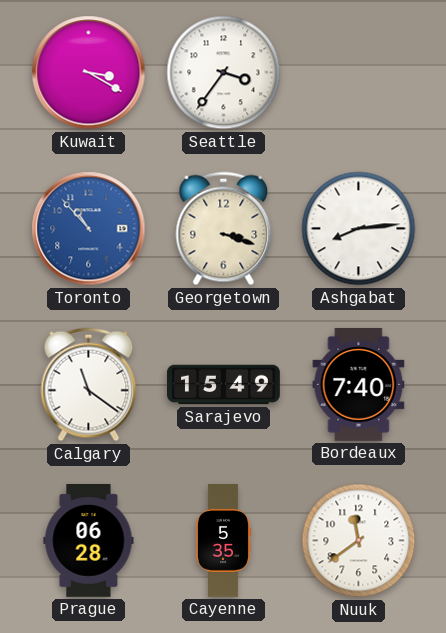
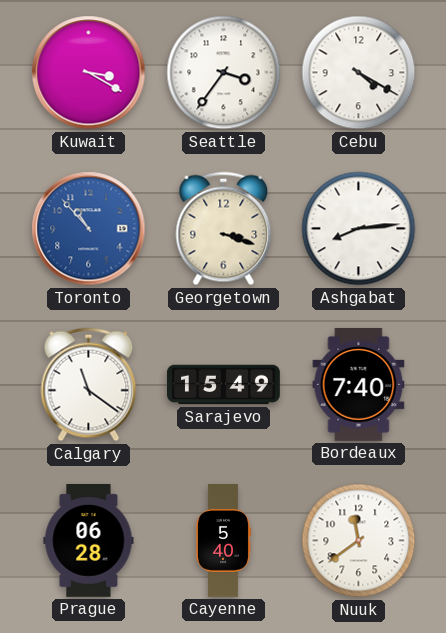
Cebu: none -> 4:20 (359, 73)
Cayenne: 5:35 -> 5:40 (223, 541)
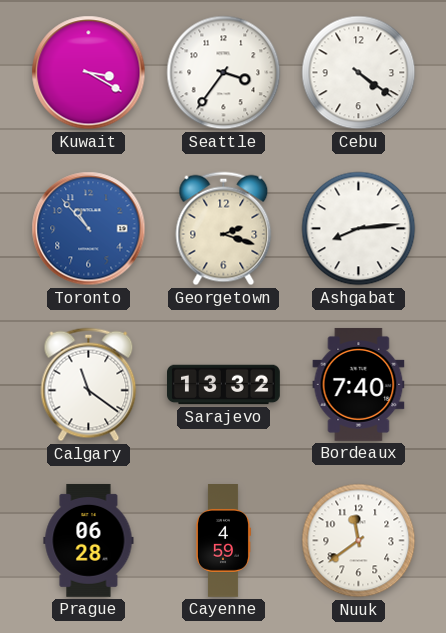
Cebu: 4:20 -> 4:21 (359, 73)
Georgetown: 3:18 -> 2:18 (224, 229)
Sarajevo: 15:49 -> 13:32 (224, 385)
Cayenne: 5:40 -> 4:59 (223, 541)
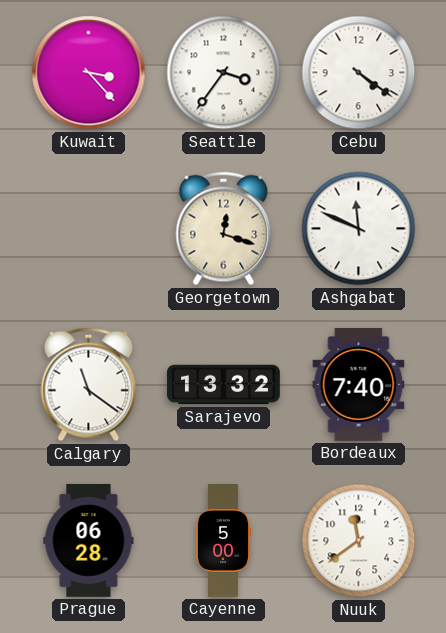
Kuwait: 3:20 -> 3:23 (89, 73)
Toronto: 10:53 -> none (89, 229)
Georgetown: 2:18 -> 12:18 (224, 229)
Ashgabat: 8:14 -> 11:49 (359, 229)
Cayenne: 4:59 -> 5:00 (223, 541)
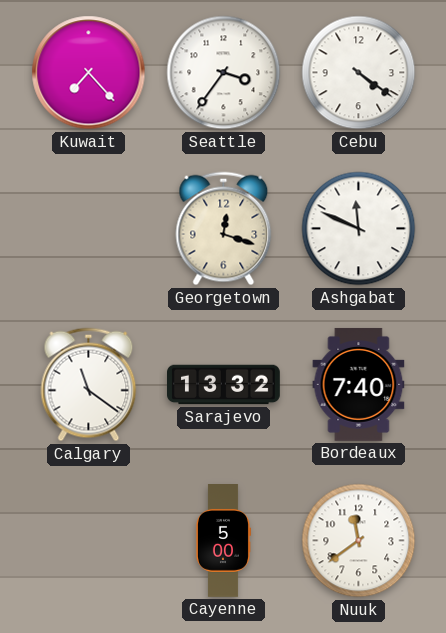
Kuwait: 3:23 -> 7:23 (89, 73)
Prague: 06:28 -> none (89, 540)
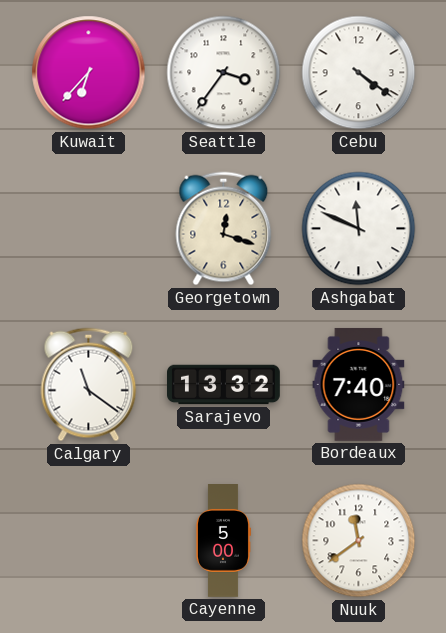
Kuwait: 7:23 -> 6:37 (89, 73)
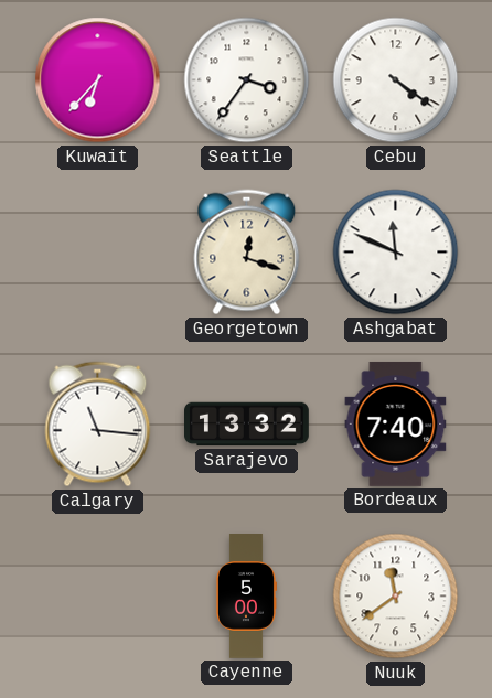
Calgary: 11:21 -> 11:16 (98, 425)
